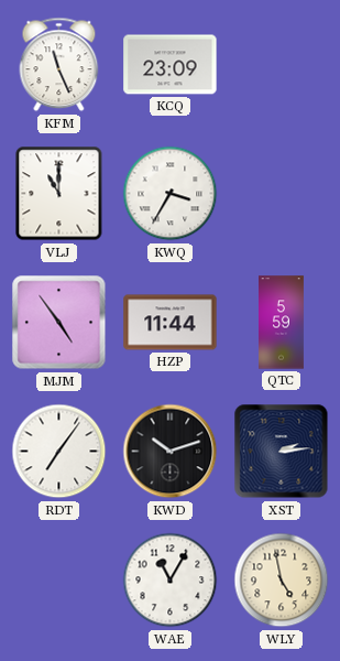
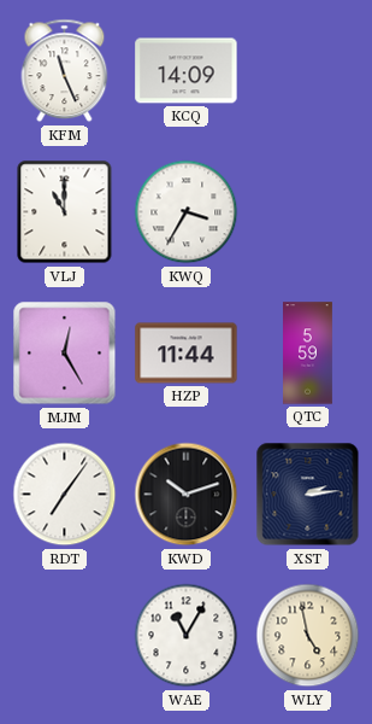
KCQ: 23:09 -> 14:09 (187, 71)
MJM: 4:54 -> 12:25 (65, 354)
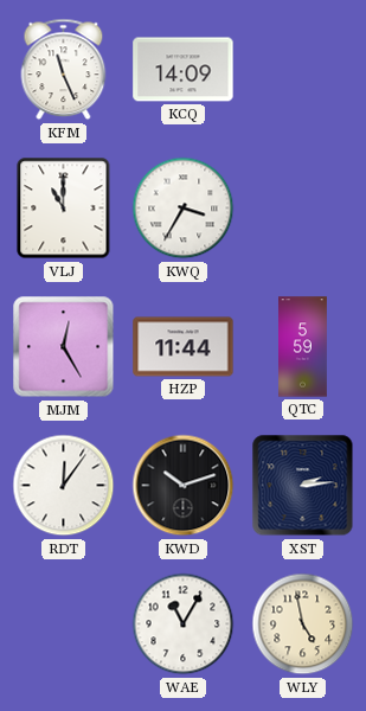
RDT: 7:06 -> 12:06 (64, 486)
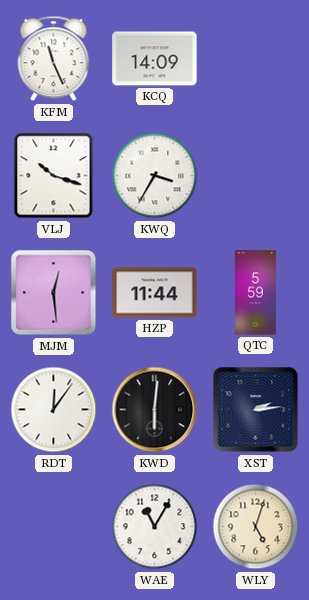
VLJ: 11:00 -> 10:18 (54, 176)
MJM: 12:25 -> 12:29 (54, 293)
KWD: 10:12 -> 6:01 (155, 410)
WLY: 4:58 -> 5:03 (256, 527)
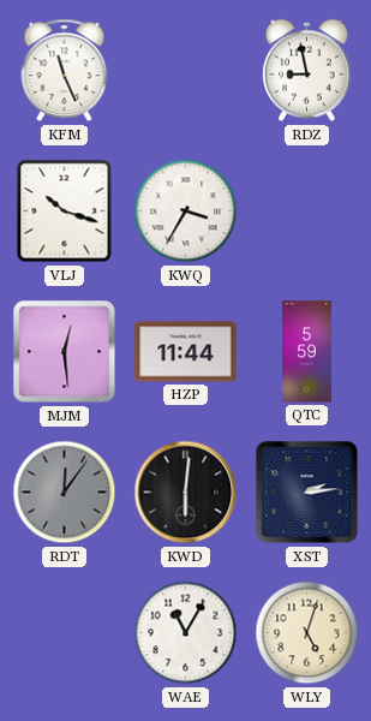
KCQ: 14:09 -> none (155, 59)
RDZ: none -> 8:58 (307, 71)
RDT dial: white -> grey (65, 493)
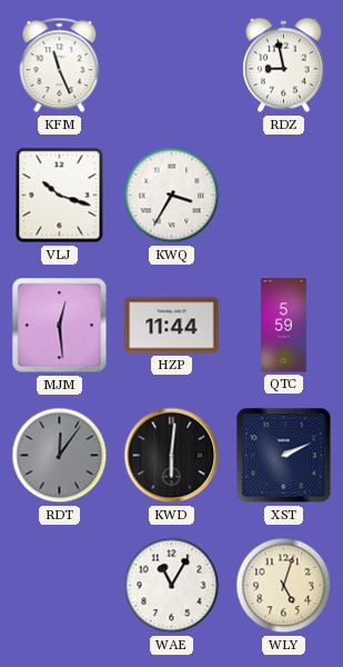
XST: 2:14 -> 2:11 (284, 456)
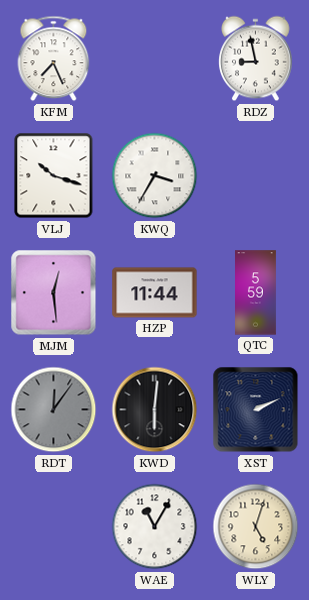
KFM: 11:26 -> 7:26 (54, 59)
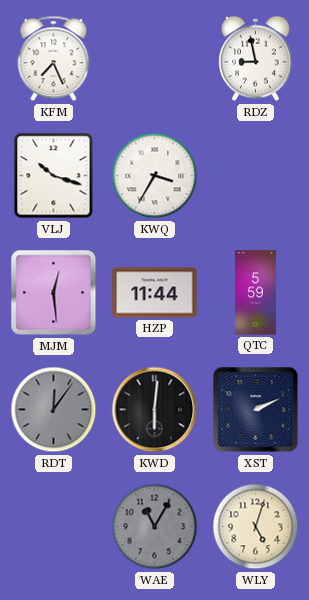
WAE dial: white -> grey (155, 527)
